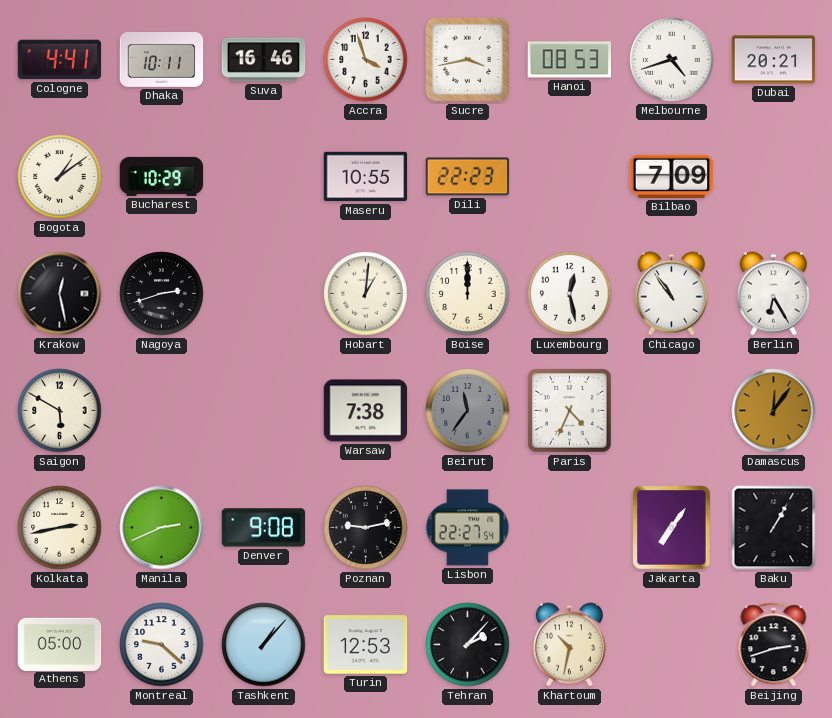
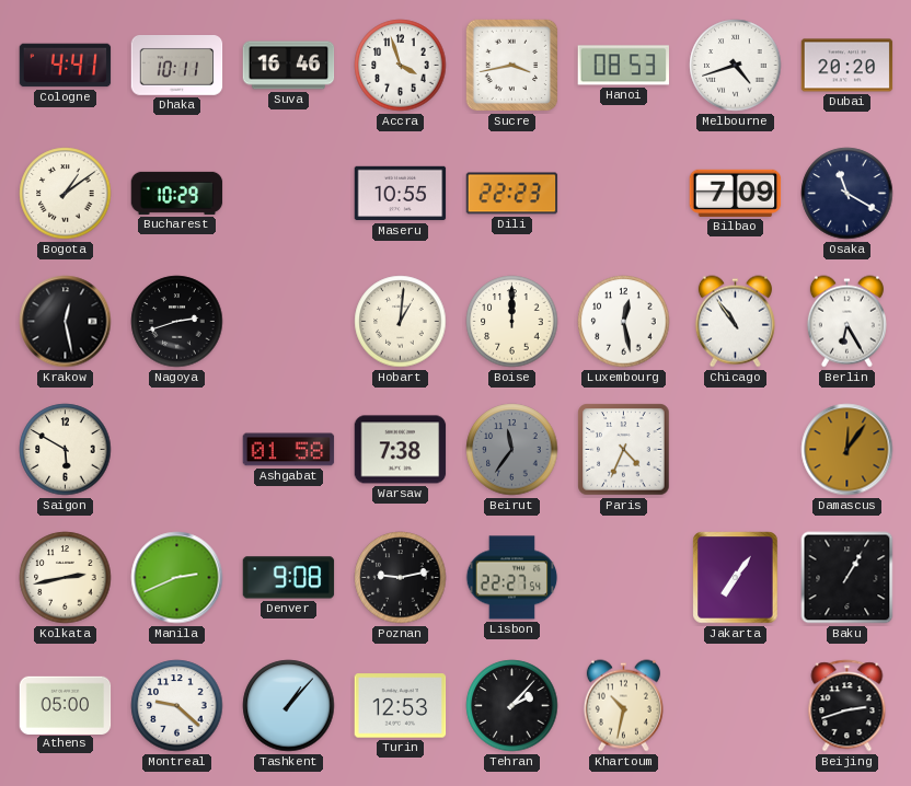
Dubai: 20:21 -> 20:20 (847, 66)
Osaka: none -> 11:20 (847, 194)
Ashgabat: none -> 01:58 (289, 450)
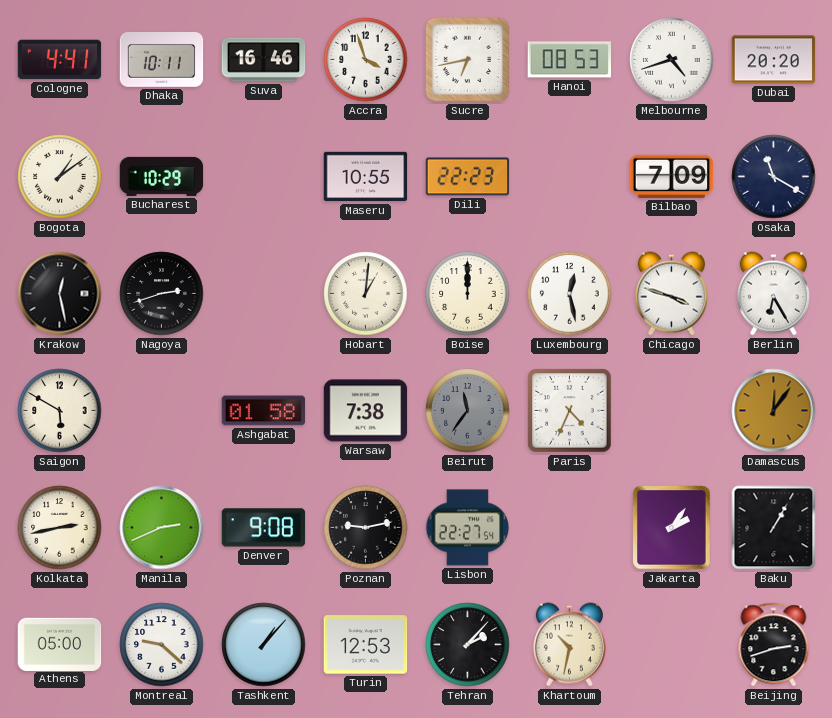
Sucre: 3:43 -> 6:43 (468, 60)
Chicago: 10:54 -> 3:48 (671, 294)
Jakarta: 7:06 -> 2:06 (672, 528)
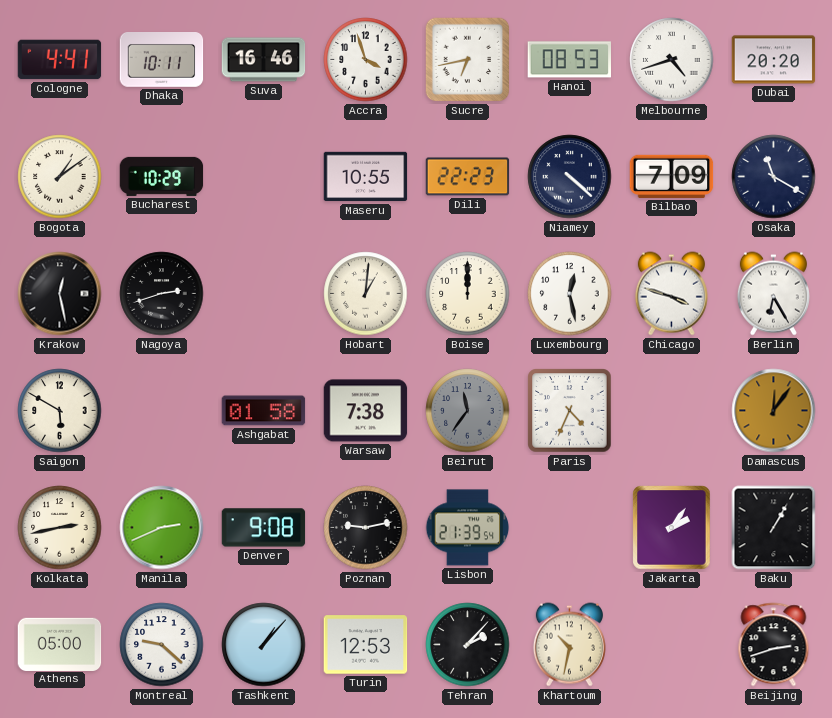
Niamey: none -> 4:22 (570, 177)
Lisbon: 22:27 -> 21:39 (468, 528)
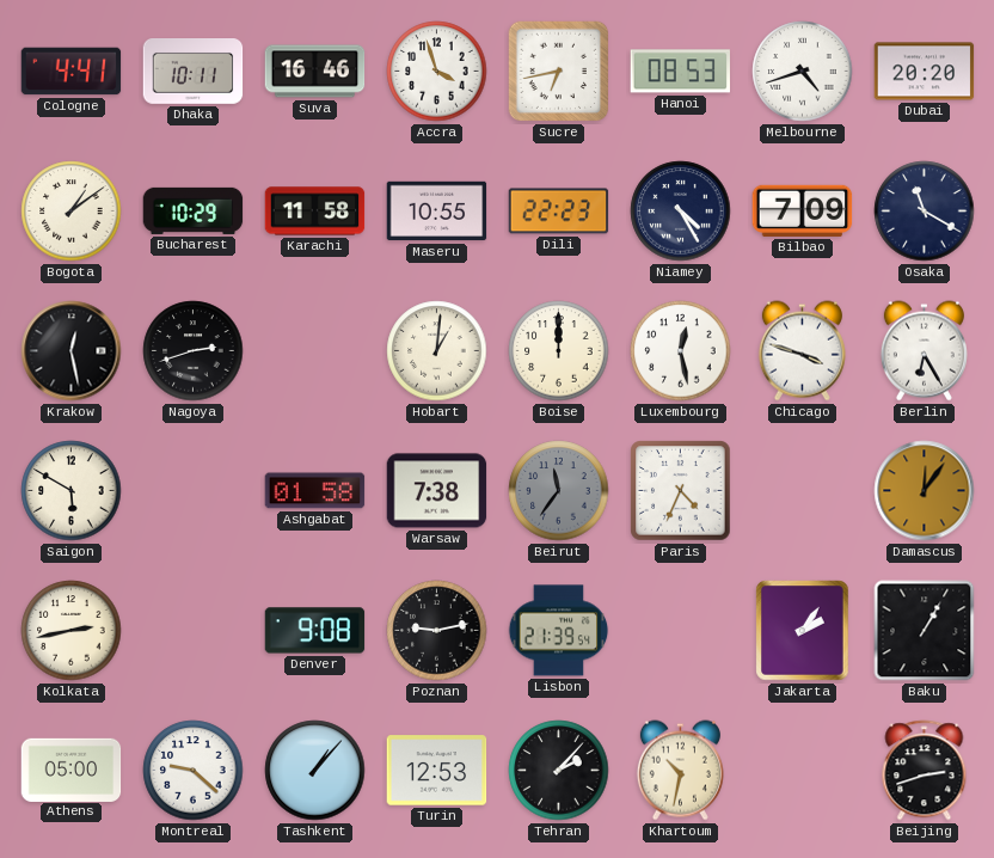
Karachi: none -> 11:58 (315, 212)
Niamey: 4:22 -> 4:25 (681, 212)
Manila: 2:41 -> none (162, 528)
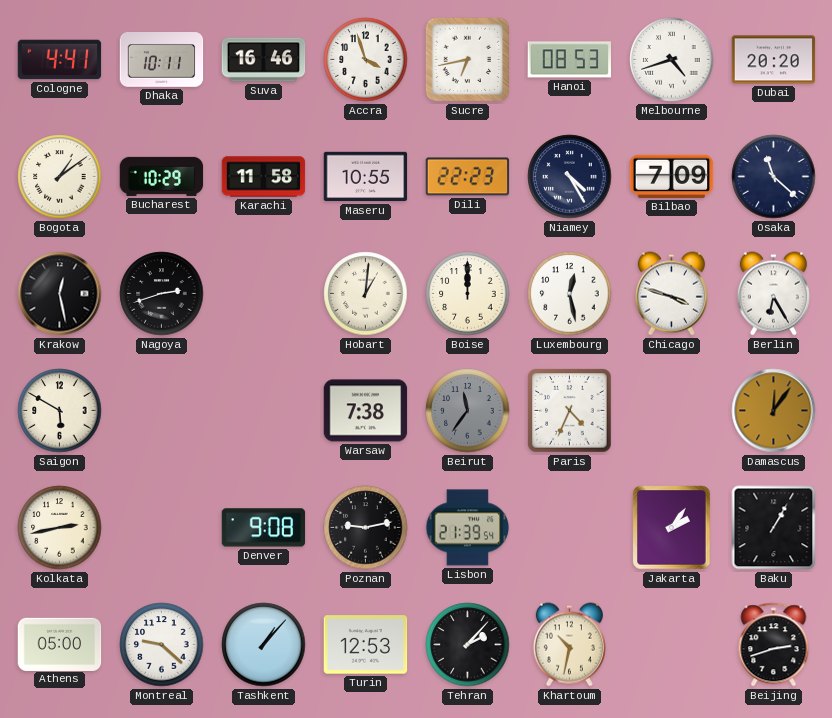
Osaka: 11:20 -> 11:22 (774, 177)
Ashgabat: 01:58 -> none (315, 491)
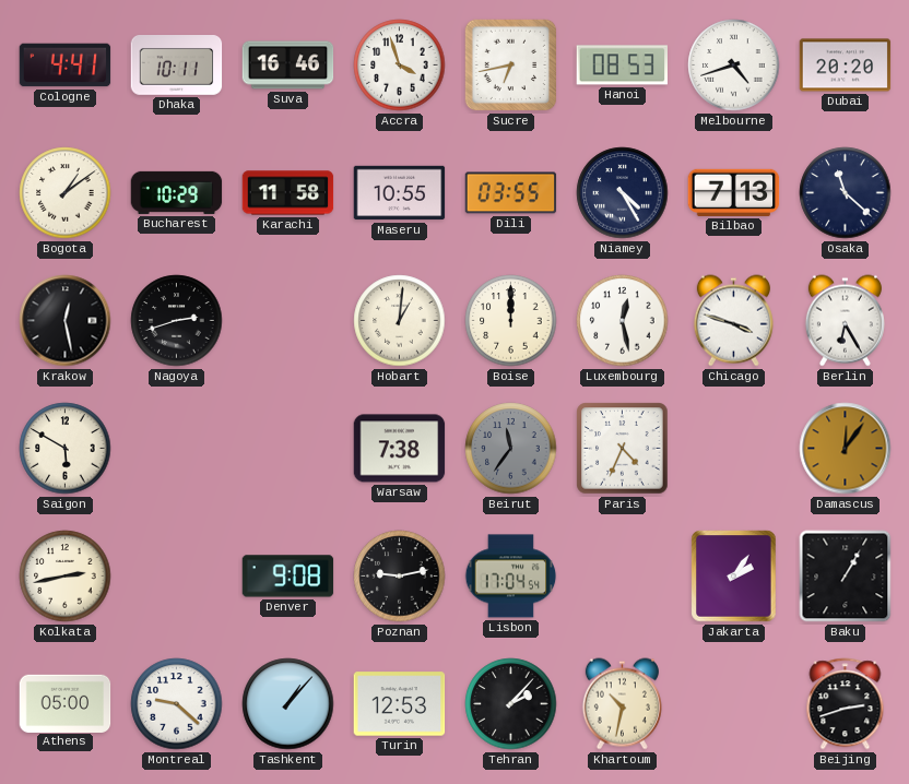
Dili: 22:23 -> 03:55 (511, 193)
Bilbao: 7:09 -> 7:13 (734, 192)
Lisbon: 21:39 -> 17:04 (511, 577)
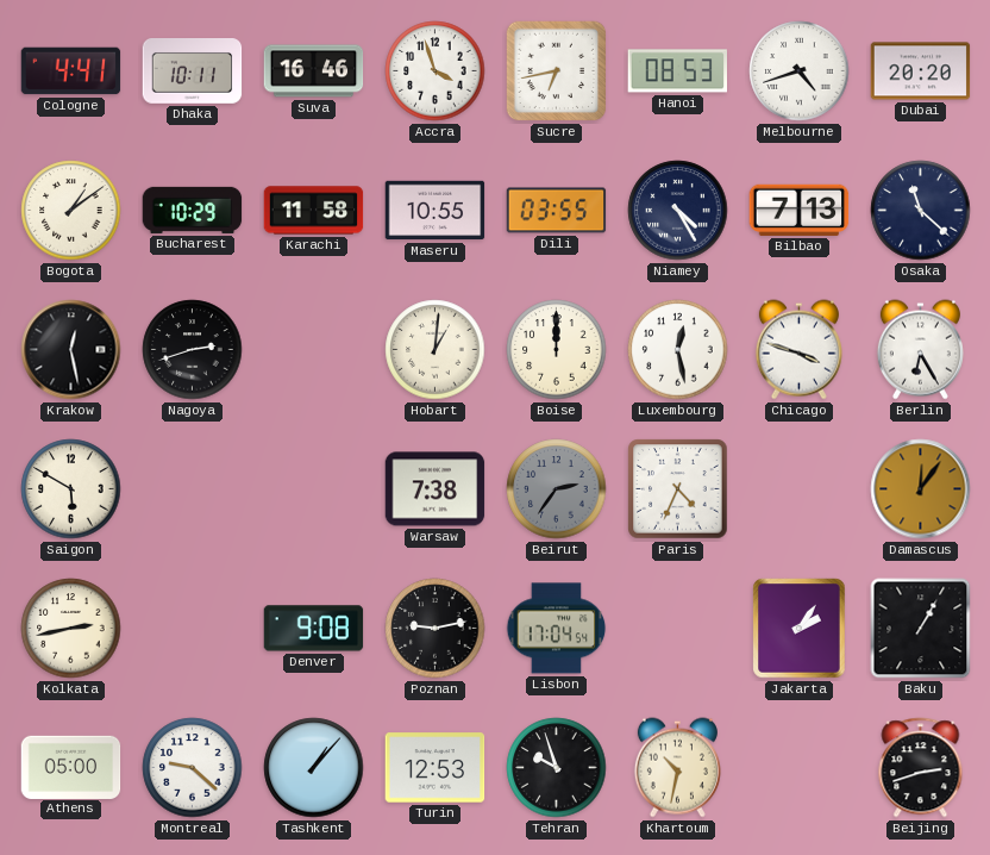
Beirut: 11:36 -> 2:36 (557, 489)
Tehran: 2:07 -> 9:57 (557, 768)
